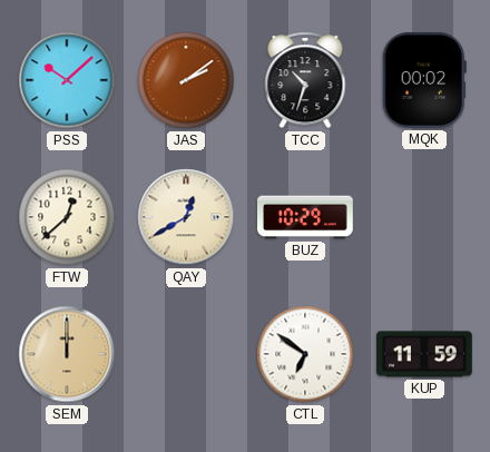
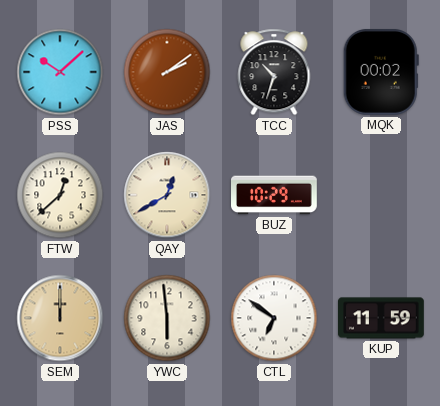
YWC: none -> 5:59 (167, 318)
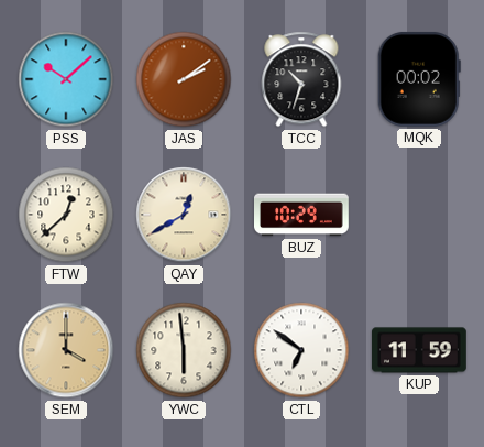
SEM: 12:00 -> 4:00 (66, 350)
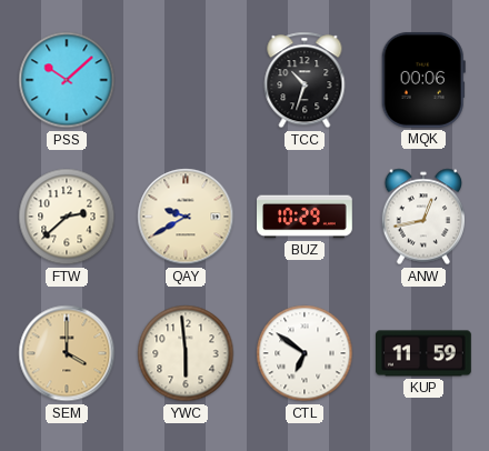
JAS: 2:09 -> none (184, 79)
MQK: 00:02 -> 00:06 (423, 80)
FTW: 12:38 -> 2:38 (67, 217)
QAY: 12:40 -> 9:40 (186, 217)
ANW: none -> 12:43 (422, 217)
